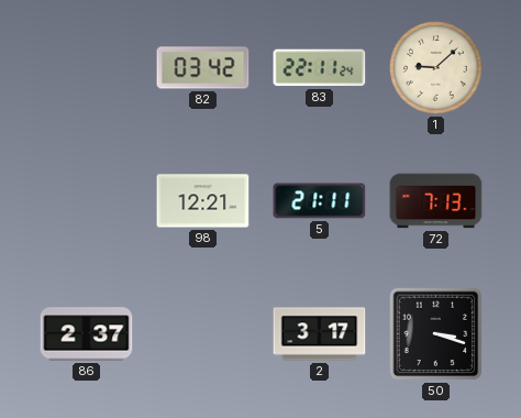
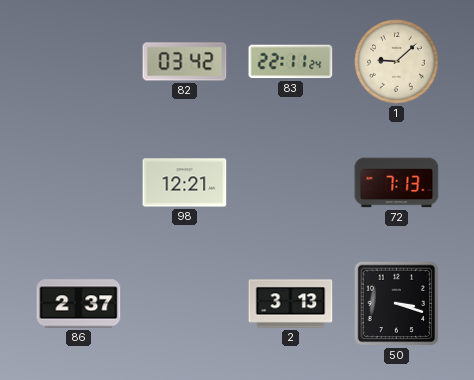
5: 21:11 -> none (320, 201)
2: 3:17 -> 3:13 (291, 304)
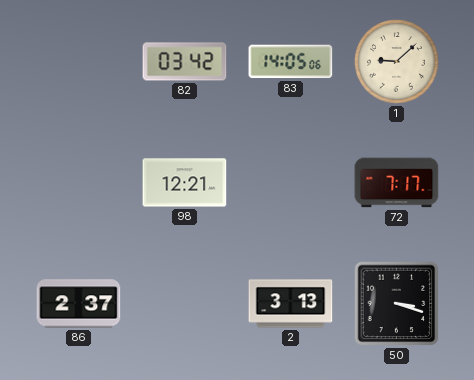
83: 22:11 -> 14:05 (291, 62)
72: 7:13 -> 7:17 (397, 183)
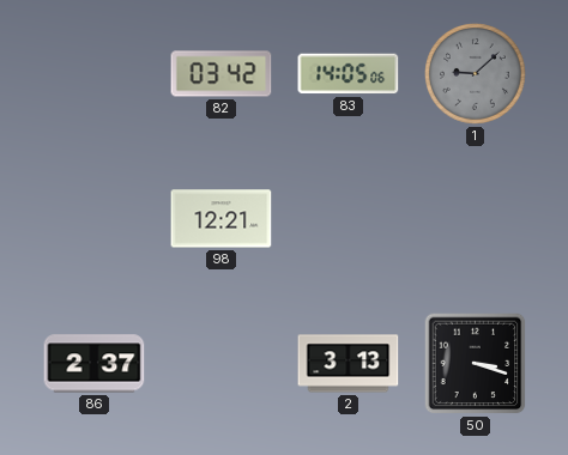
1 dial: cream -> grey (476, 74)
72: 7:17 -> none (397, 183)
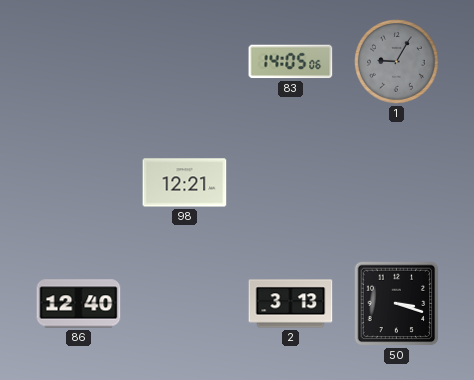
82: 03:42 -> none (222, 74)
1: 9:08 -> 9:05 (397, 62)
86: 2:37 -> 12:40 (79, 304)
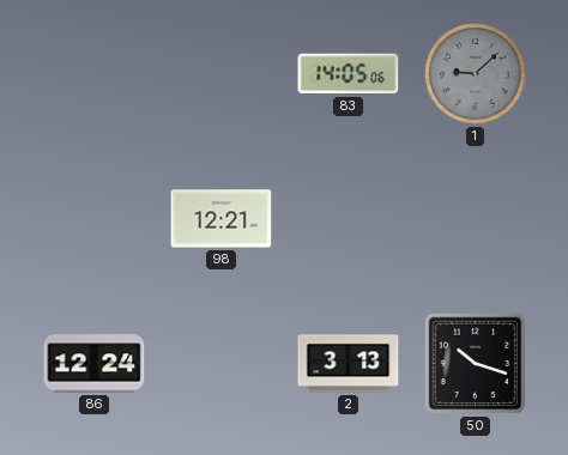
1: 9:05 -> 9:08 (476, 74)
86: 12:40 -> 12:24 (95, 364)
50: 3:18 -> 10:18 (476, 364)
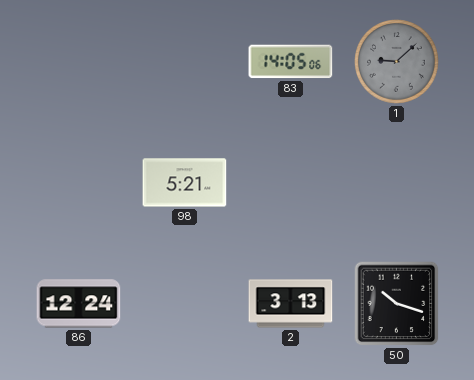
98: 12:21 -> 5:21 (185, 183)
